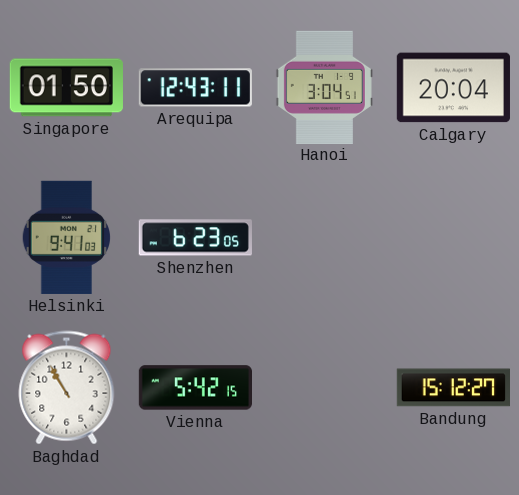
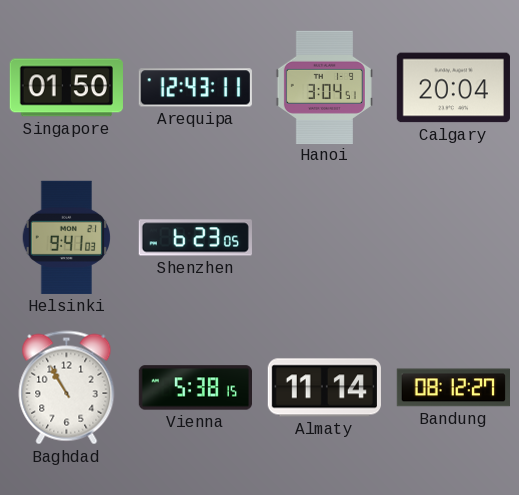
Vienna: 5:42 -> 5:38 (195, 388)
Almaty: none -> 11:14 (324, 388)
Bandung: 15:12 -> 08:12 (453, 388)
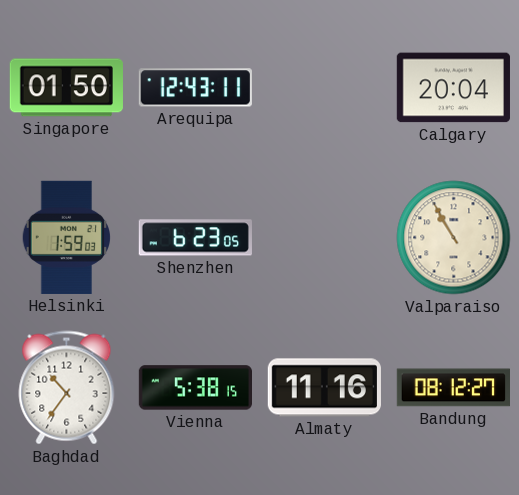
Hanoi: 3:04 -> none (324, 87)
Helsinki: 9:41 -> 1:59 (66, 237)
Valparaiso: none -> 10:55 (454, 238)
Baghdad: 10:55 -> 10:36 (67, 388)
Almaty: 11:14 -> 11:16 (324, 388)
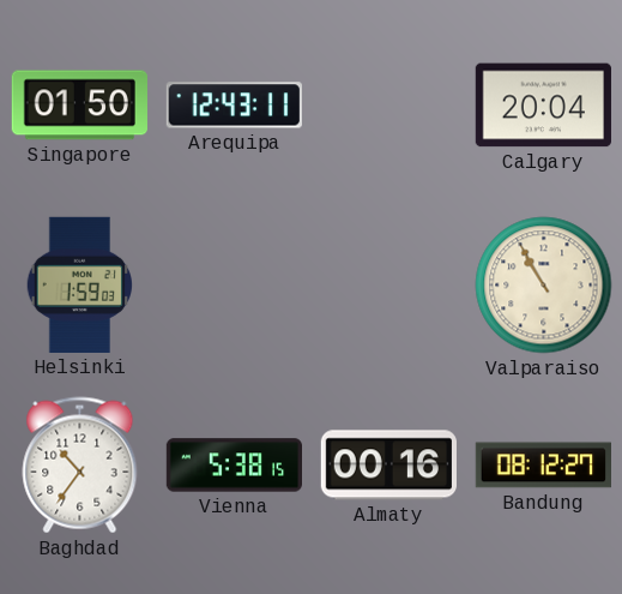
Shenzhen: 6:23 -> none (195, 238)
Almaty: 11:16 -> 00:16 (388, 466)
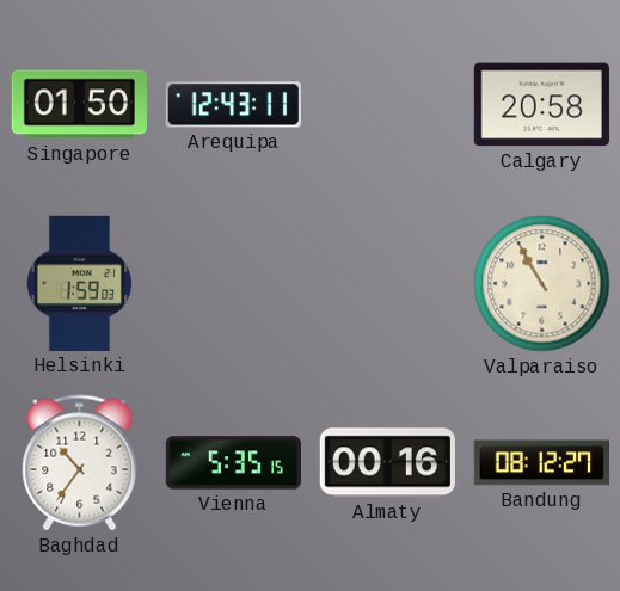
Calgary: 20:04 -> 20:58 (541, 105)
Vienna: 5:38 -> 5:35 (233, 463)
